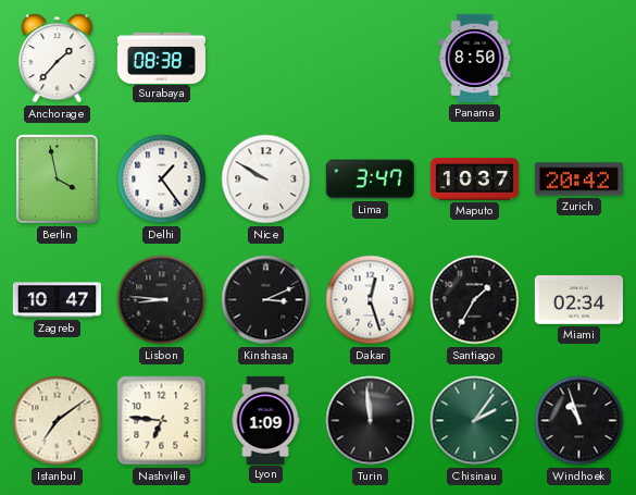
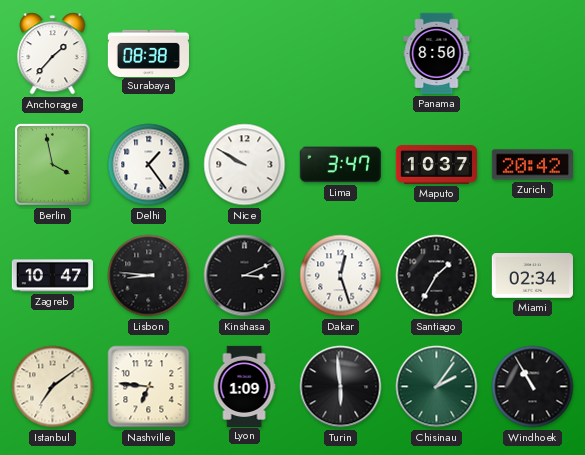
Turin: 11:59 -> 5:59 (341, 387)
Windhoek: 10:57 -> 10:55 (533, 387)
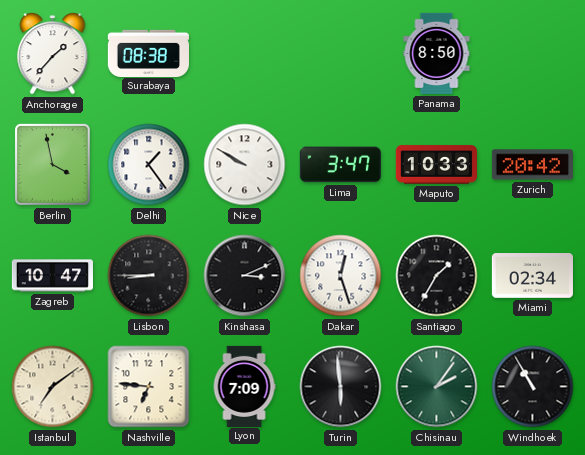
Maputo: 10:37 -> 10:33 (436, 165)
Lisbon: 8:46 -> 8:45 (149, 276)
Lyon: 1:09 -> 7:09 (244, 386)
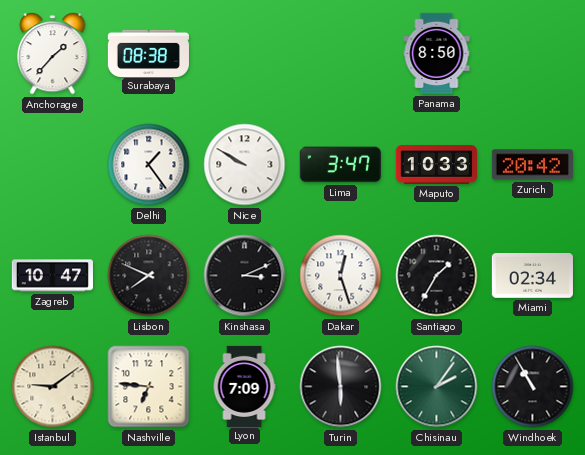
Berlin: 3:58 -> none (52, 164)
Lisbon: 8:45 -> 7:49 (149, 276)
Istanbul: 7:09 -> 9:09 (53, 387)
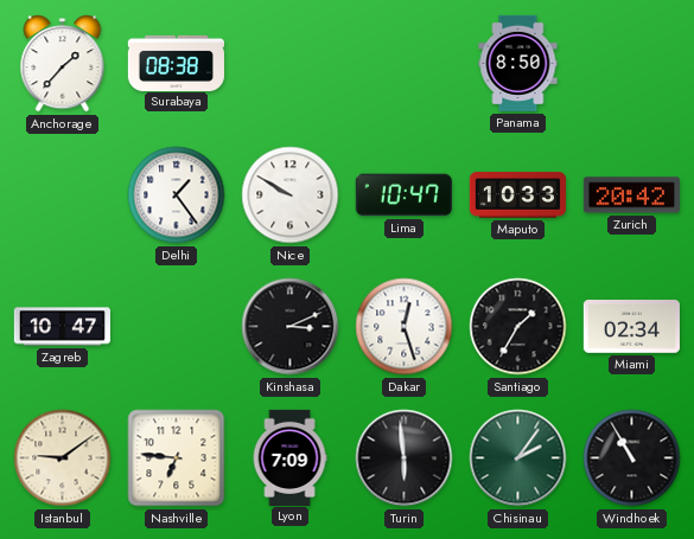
Lima: 3:47 -> 10:47 (403, 195)
Lisbon: 7:49 -> none (149, 276)
